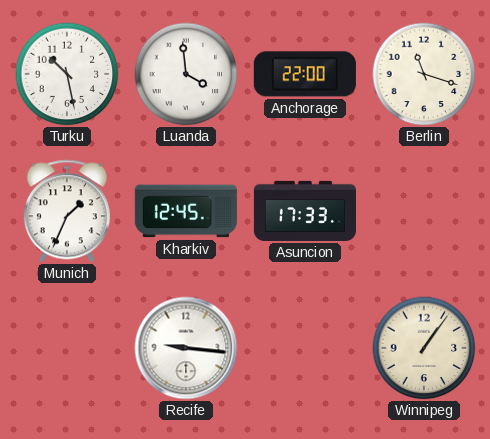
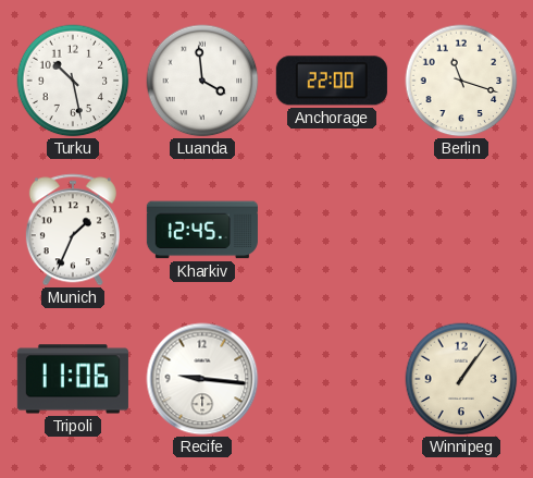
Asuncion: 17:33 -> none (305, 211)
Tripoli: none -> 11:06 (73, 379)
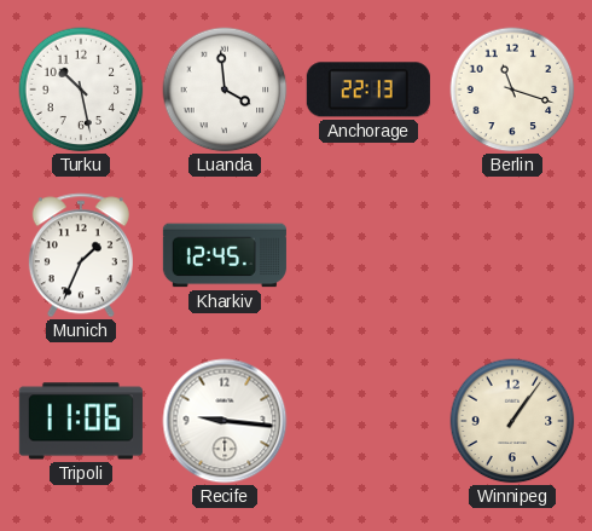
Anchorage: 22:00 -> 22:13 (368, 90)
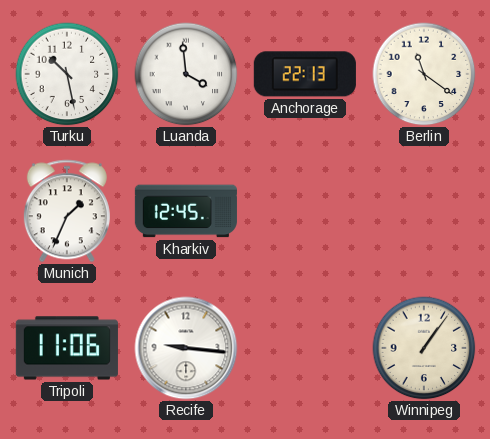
Berlin: 11:18 -> 11:21 (424, 74)
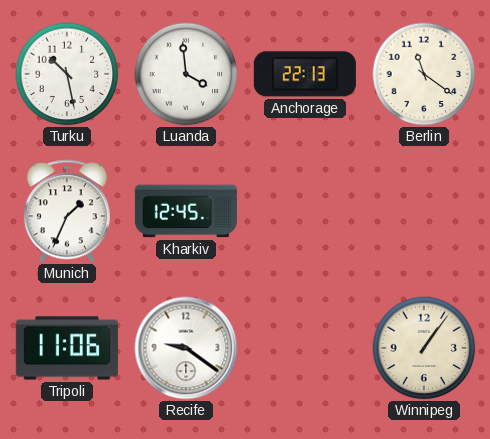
Recife: 9:16 -> 9:21 (186, 348)
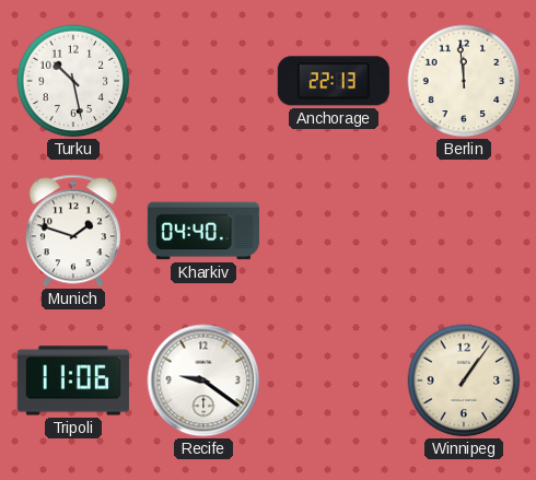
Luanda: 3:59 -> none (186, 74)
Berlin: 11:21 -> 11:59 (464, 81)
Munich: 1:34 -> 1:48 (73, 231)
Kharkiv: 12:45 -> 04:40 (203, 231)
